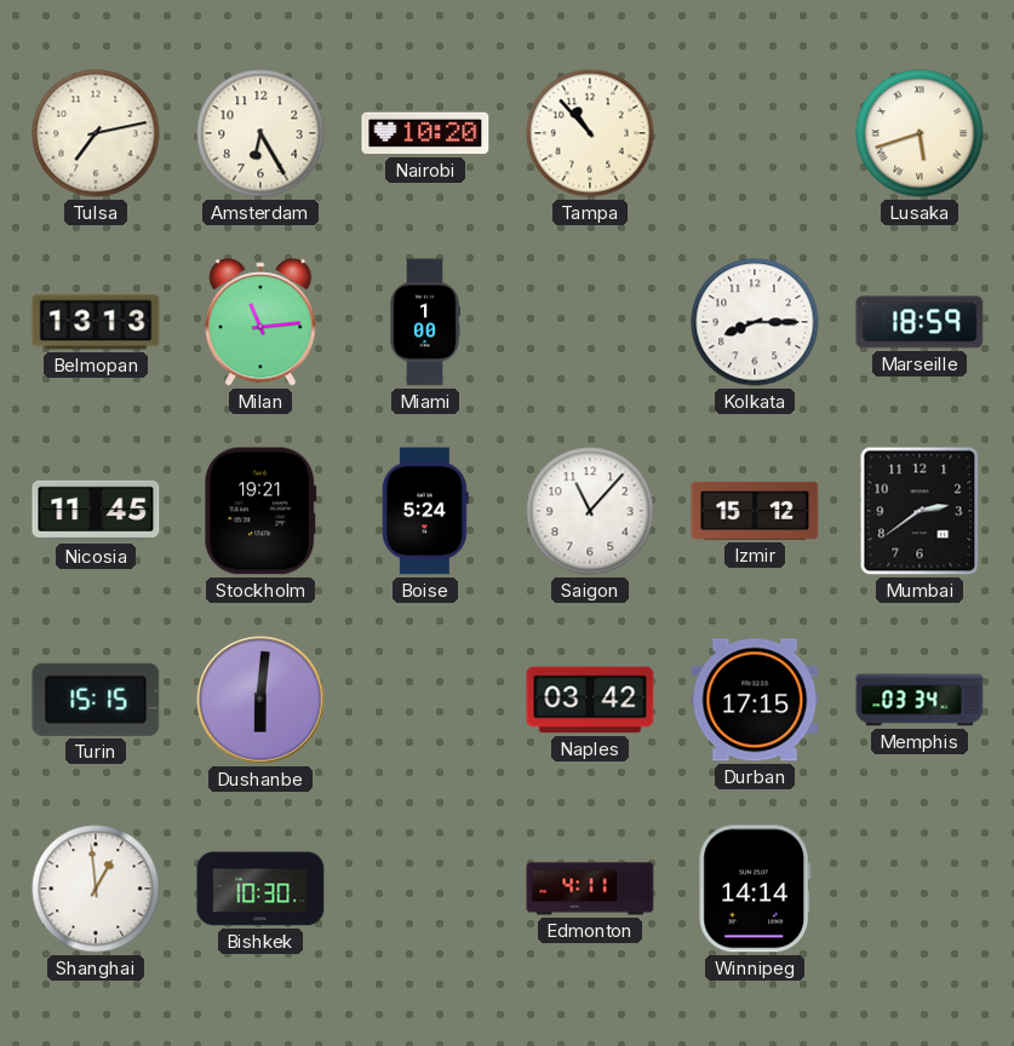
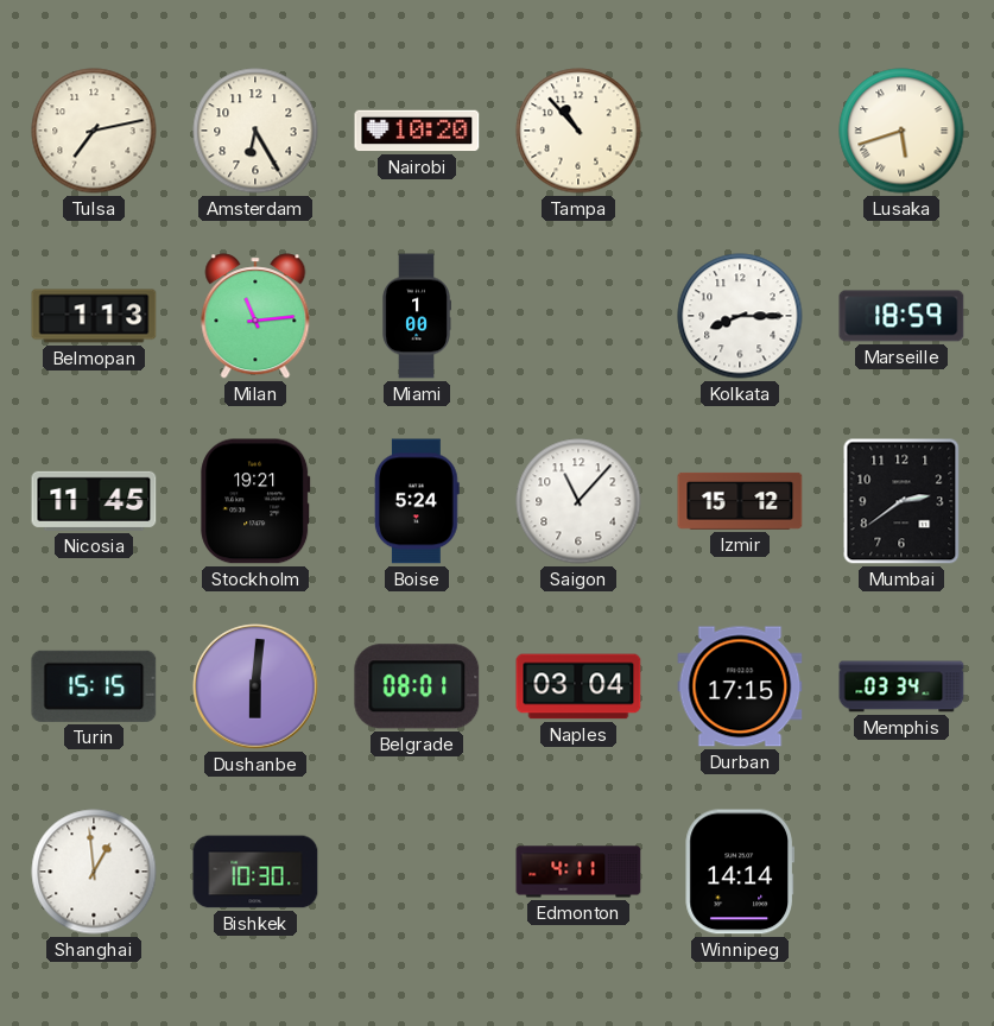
Belmopan: 13:13 -> 1:13 (94, 316)
Belgrade: none -> 08:01 (417, 686)
Naples: 03:42 -> 03:04 (578, 686)
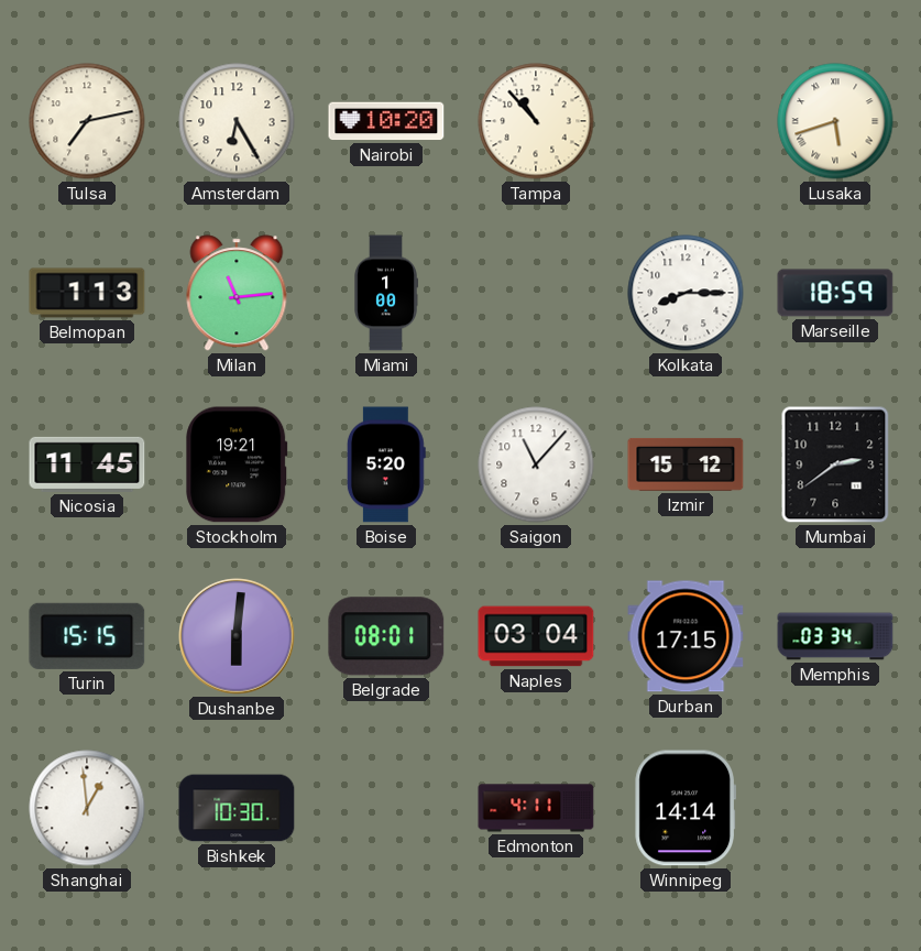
Boise: 5:24 -> 5:20 (386, 464)
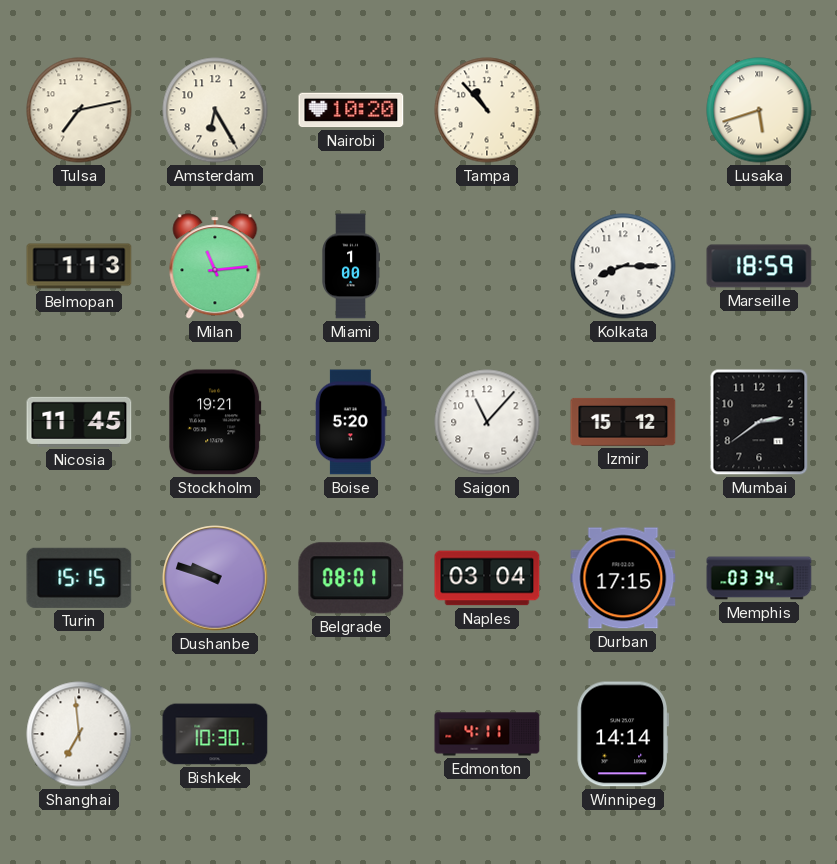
Dushanbe: 6:01 -> 9:48 (215, 578)
Shanghai: 12:59 -> 6:59 (79, 734)
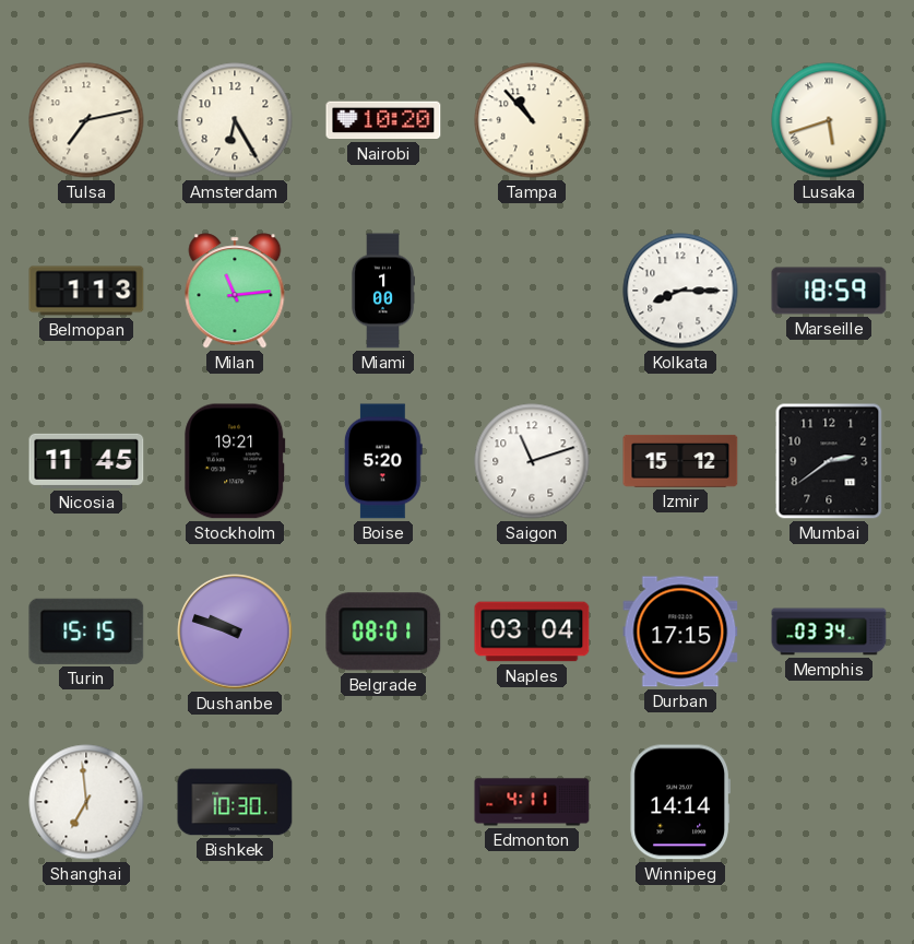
Saigon: 11:07 -> 11:12 (532, 461)
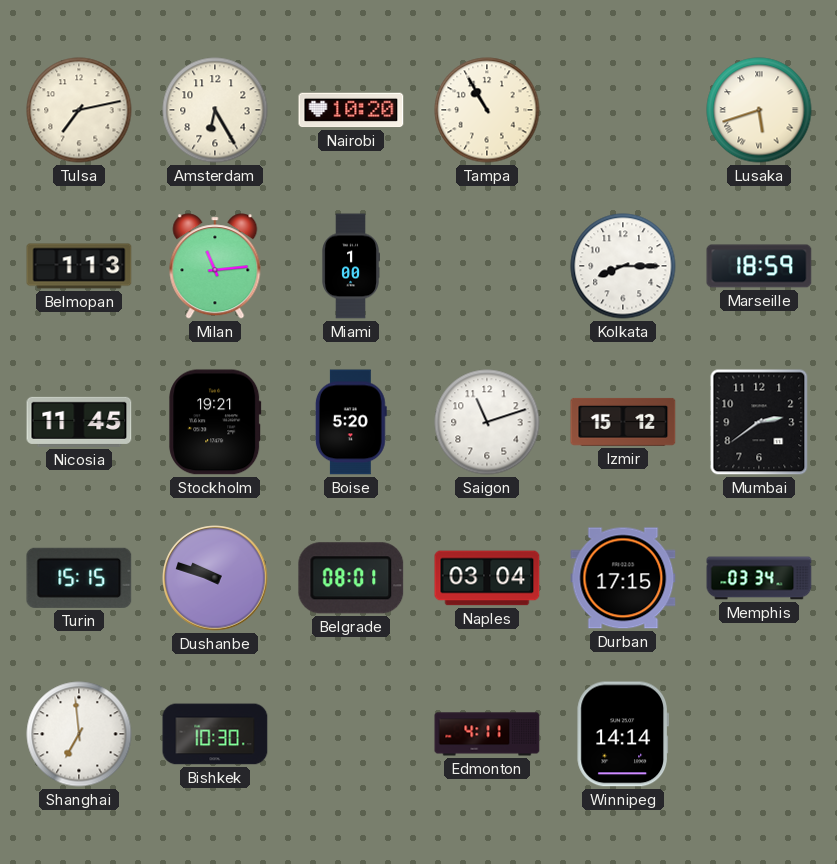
Tampa: 10:53 -> 10:55 (487, 110)
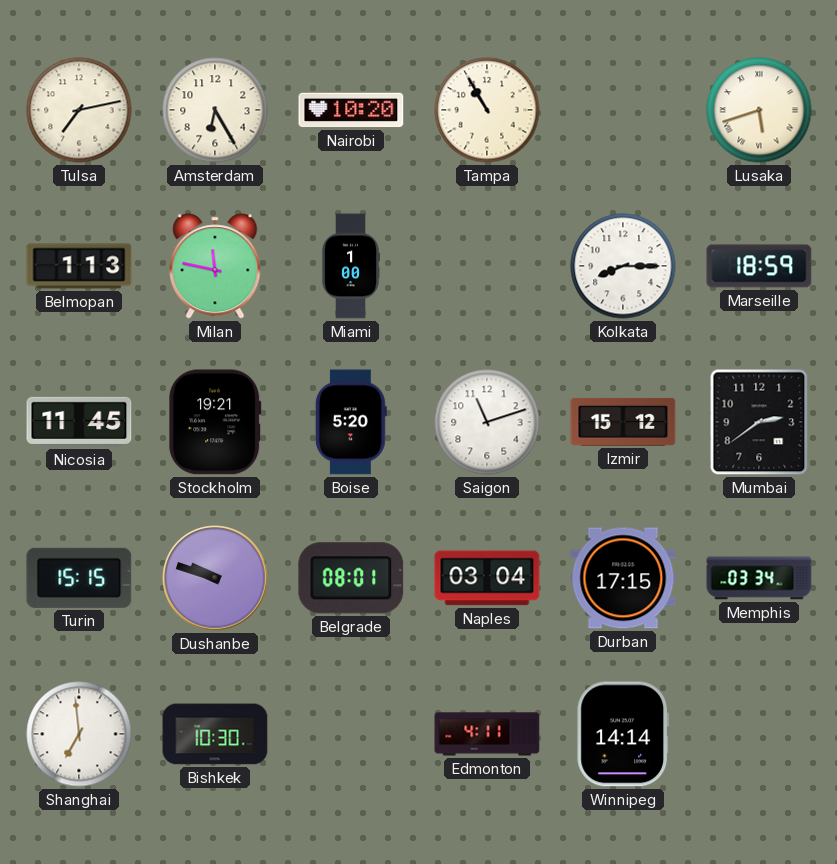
Milan: 11:14 -> 11:47 (215, 266)
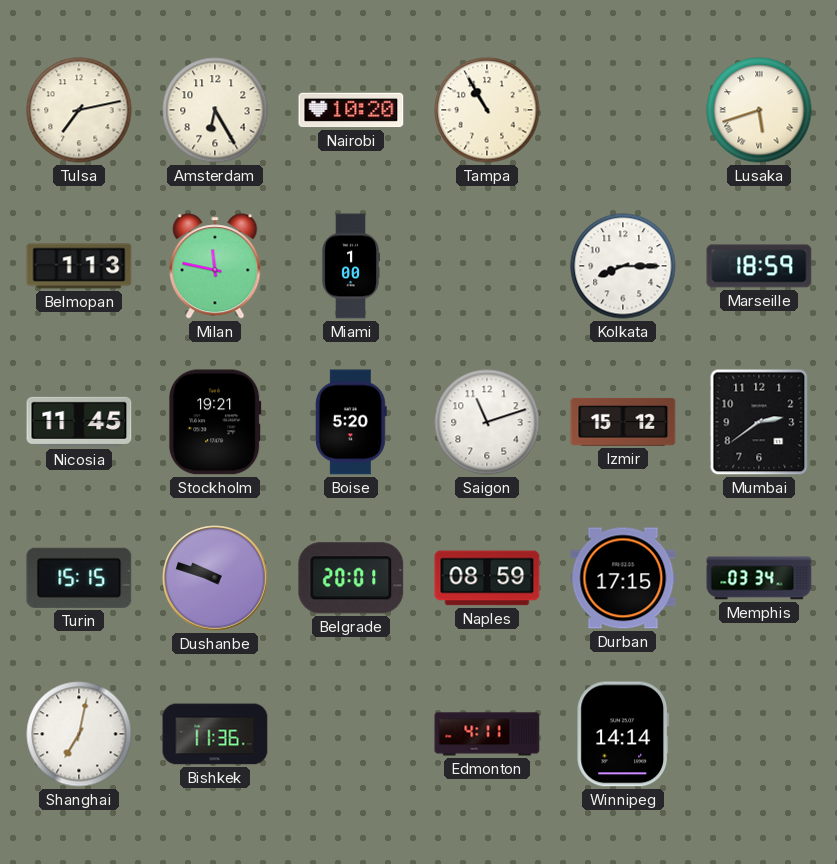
Belgrade: 08:01 -> 20:01 (351, 578)
Naples: 03:04 -> 08:59 (487, 578)
Shanghai: 6:59 -> 7:02 (79, 734)
Bishkek: 10:30 -> 11:36 (215, 734)
